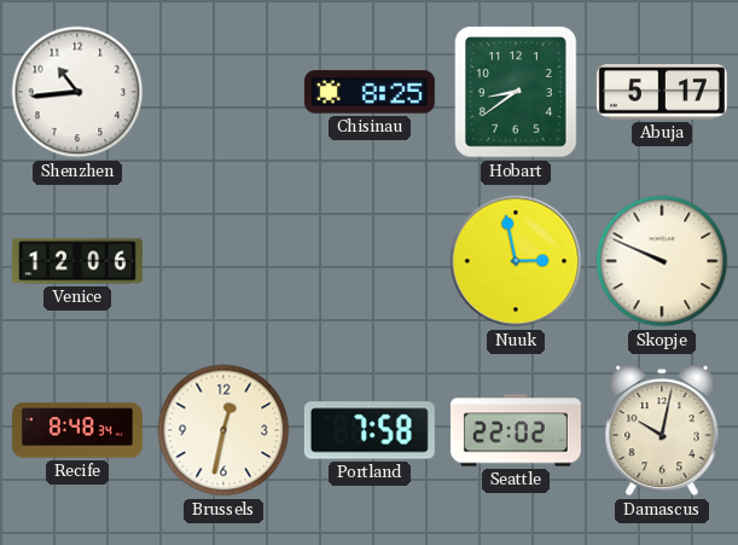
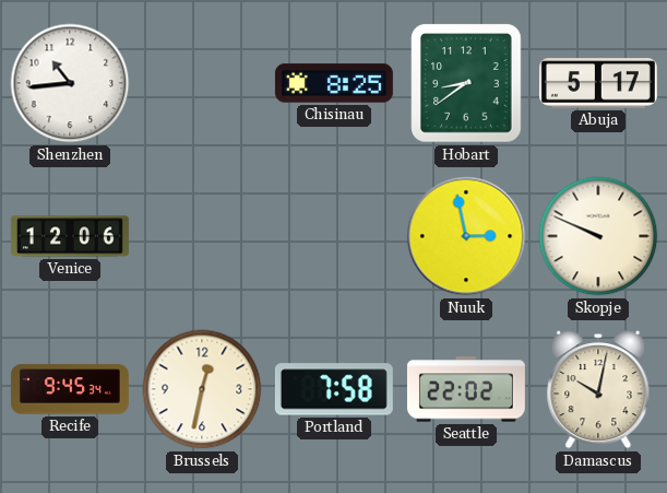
Recife: 8:48 -> 9:45 (70, 389)
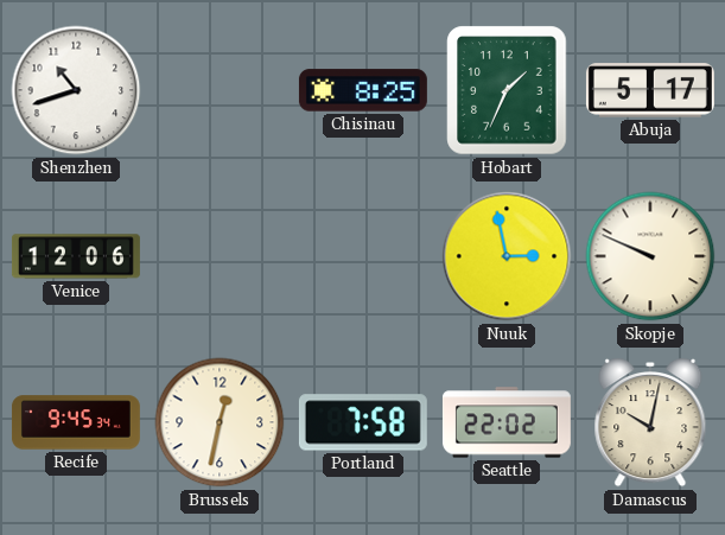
Shenzhen: 10:44 -> 10:42 (76, 90)
Hobart: 8:39 -> 1:34 (507, 90)
